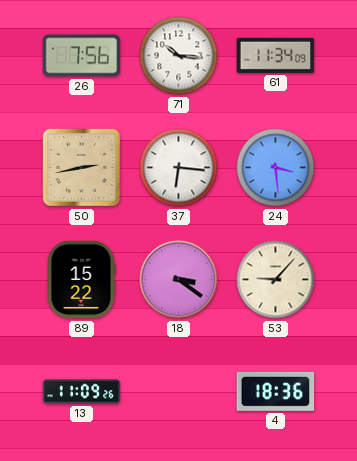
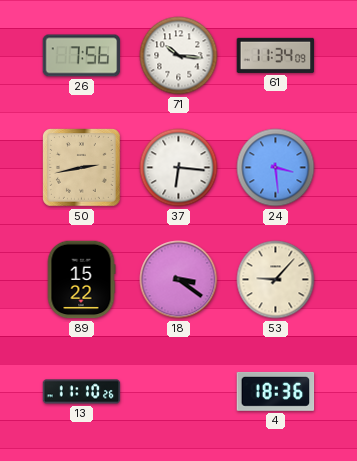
13: 11:09 -> 11:10 (82, 392)
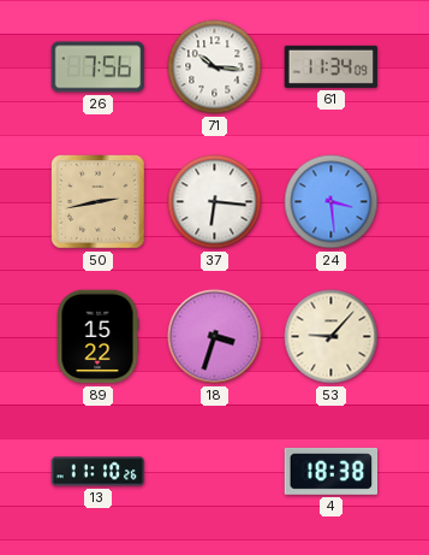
18: 3:21 -> 3:33 (215, 337)
4: 18:36 -> 18:38 (332, 471)
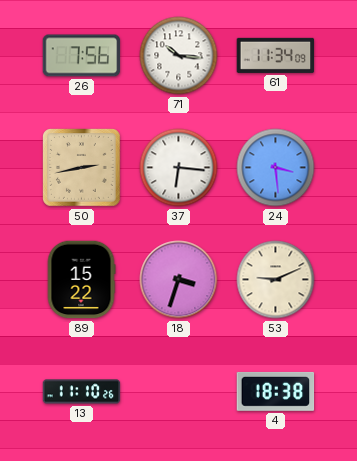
53: 9:07 -> 9:11 (276, 280)
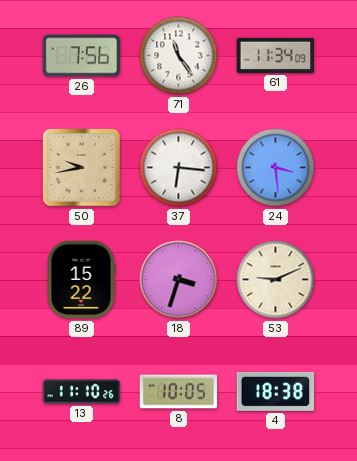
71: 10:16 -> 11:24 (179, 56)
50: 2:43 -> 9:43 (82, 168)
8: none -> 10:05 (179, 392)
